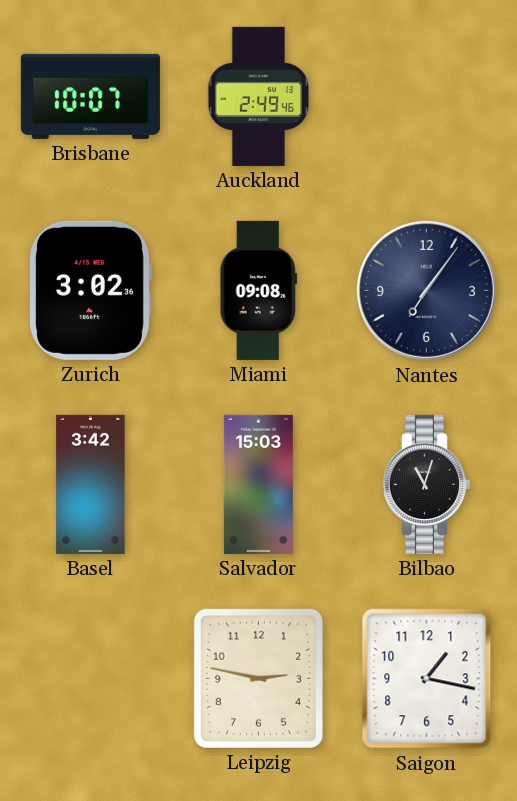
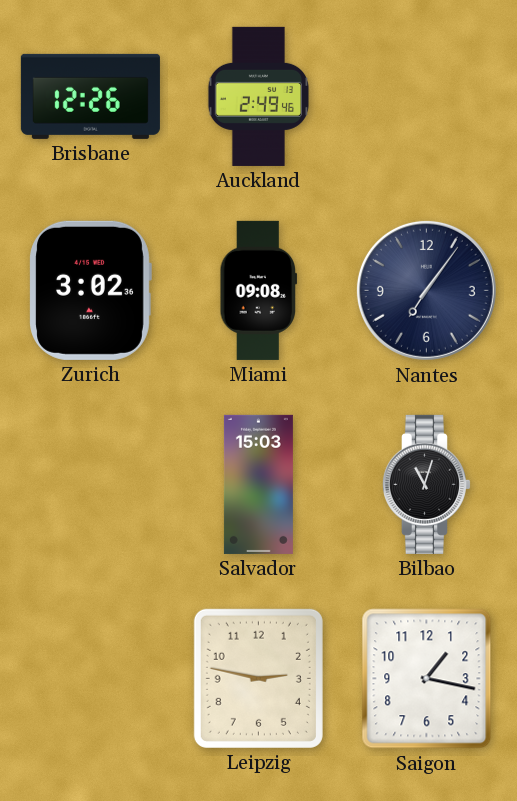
Brisbane: 10:07 -> 12:26 (90, 96)
Basel: 3:42 -> none (91, 484)
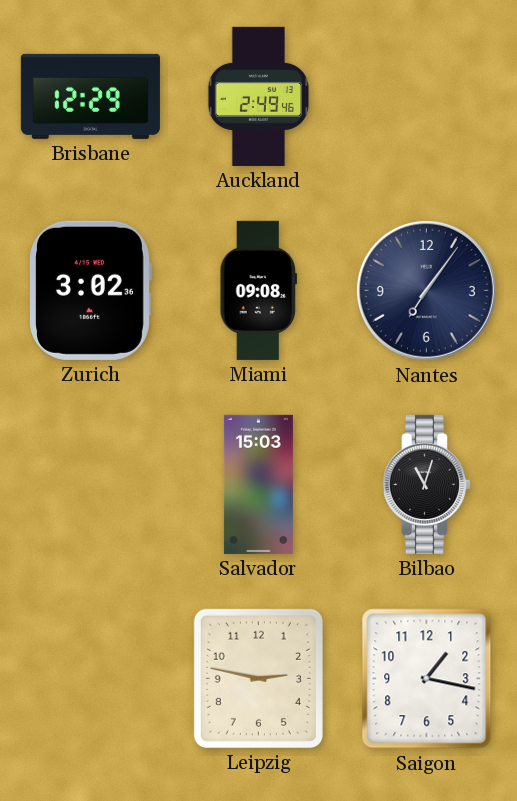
Brisbane: 12:26 -> 12:29 (90, 96)
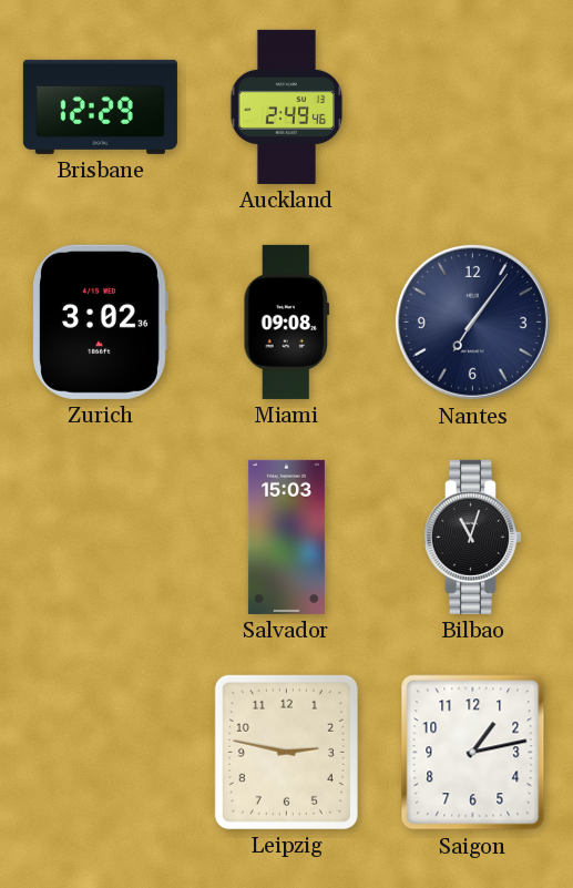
Saigon: 1:17 -> 1:13 (473, 753)
